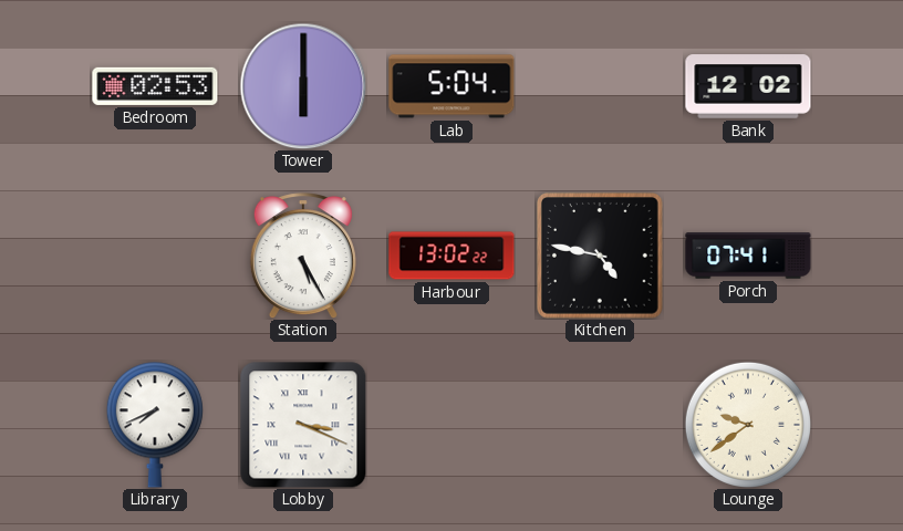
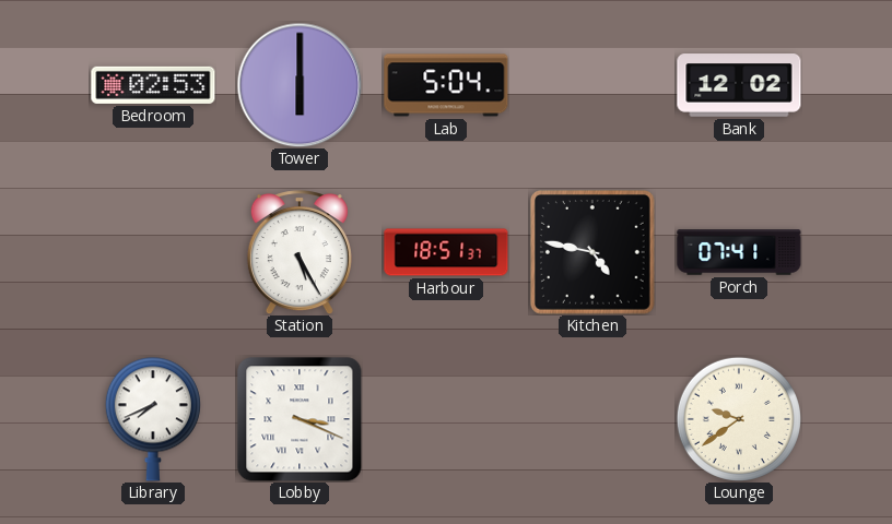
Harbour: 13:02 -> 18:51 (446, 252)
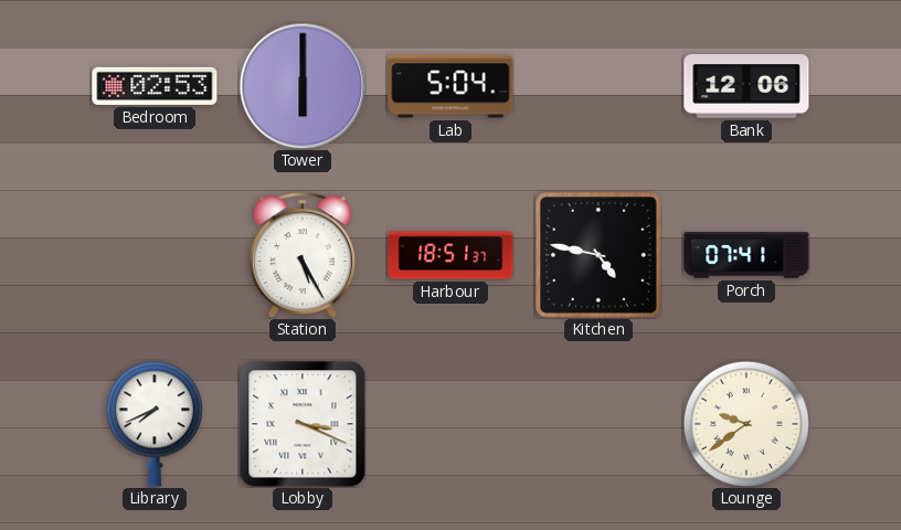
Bank: 12:02 -> 12:06 (746, 86)
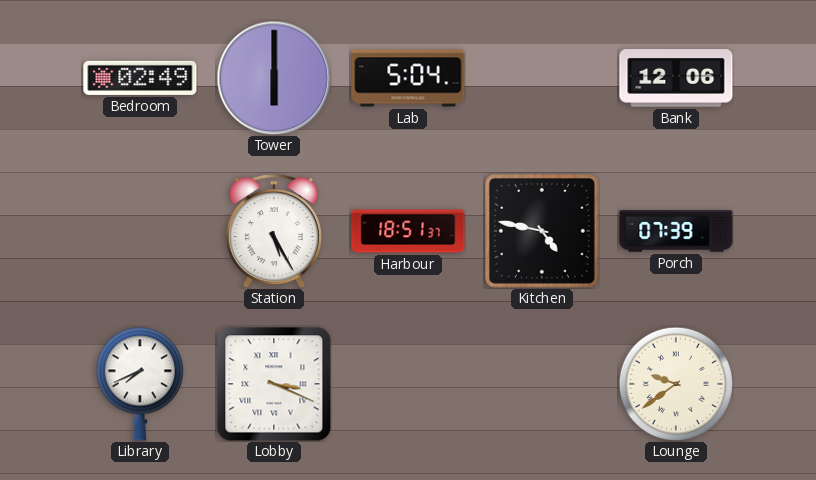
Bedroom: 02:53 -> 02:49 (140, 78)
Porch: 07:41 -> 07:39 (676, 231)
